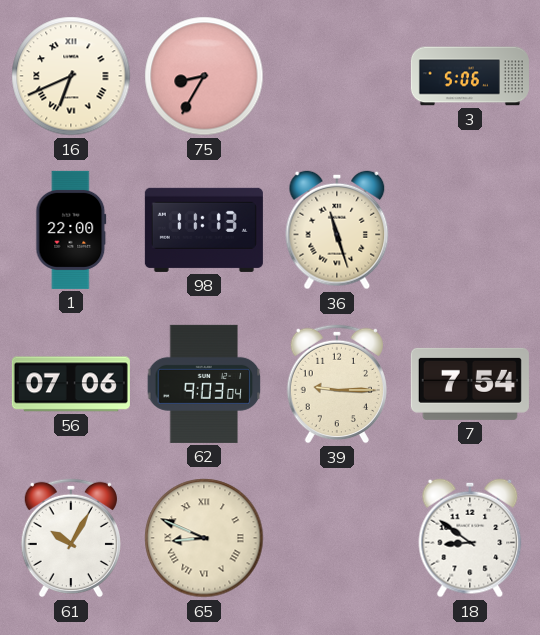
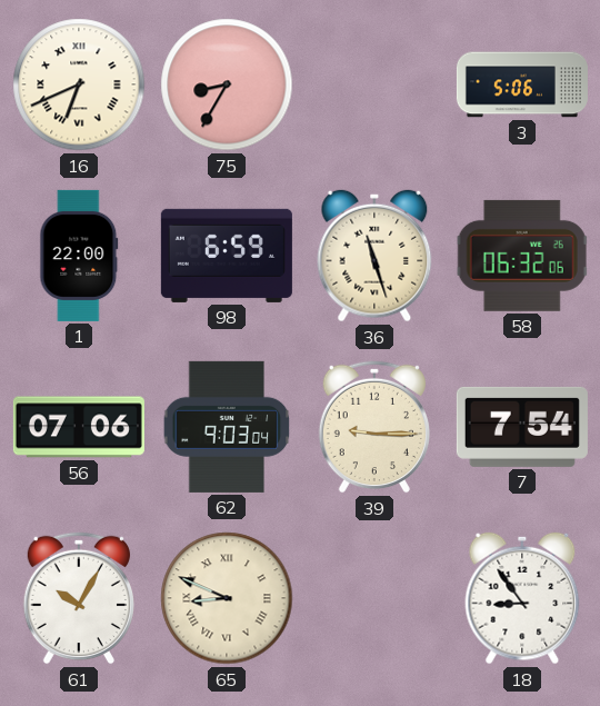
98: 11:13 -> 6:59 (227, 256)
58: none -> 06:32 (522, 256)
18: 8:51 -> 8:54 (522, 598)
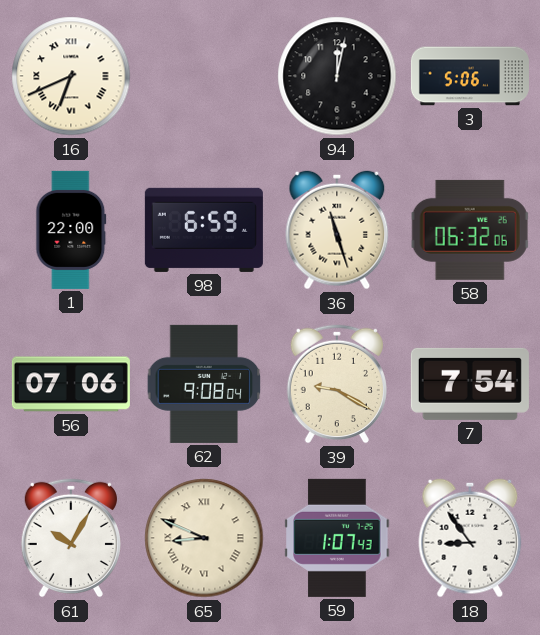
75: 8:35 -> none (227, 84)
94: none -> 12:02 (337, 76)
62: 9:03 -> 9:08 (204, 384)
39: 9:15 -> 9:20 (337, 384)
59: none -> 1:07 (337, 538)
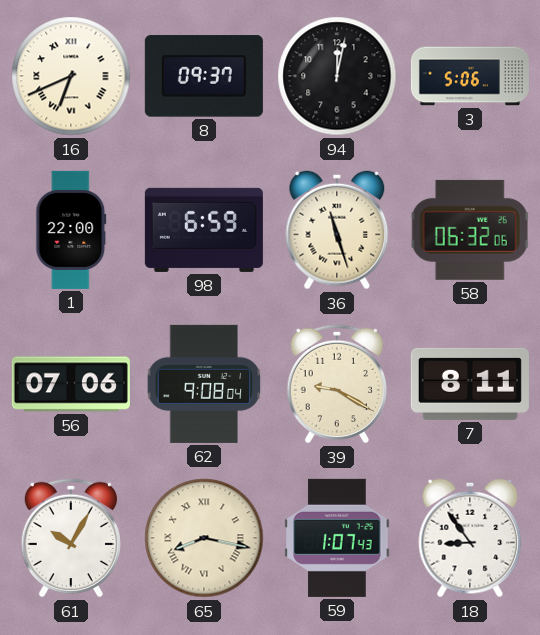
8: none -> 09:37 (204, 76)
7: 7:54 -> 8:11 (470, 384)
65: 8:49 -> 8:17 (204, 538)
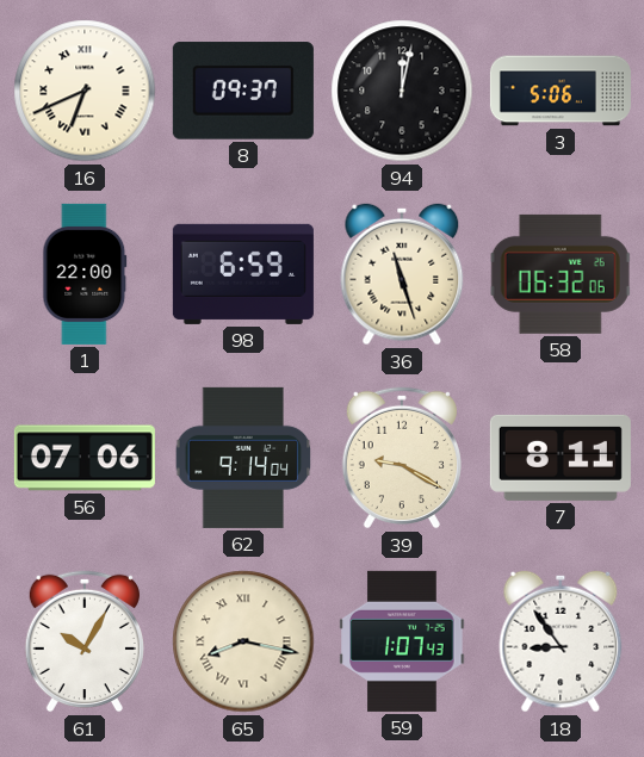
62: 9:08 -> 9:14 (243, 458)
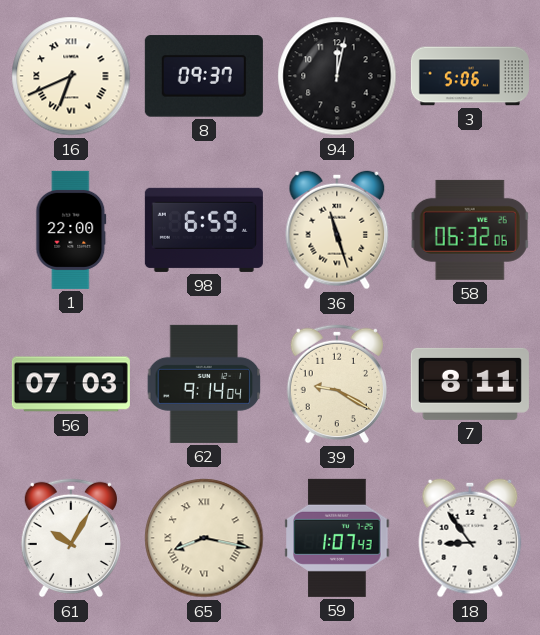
56: 07:06 -> 07:03 (71, 384)
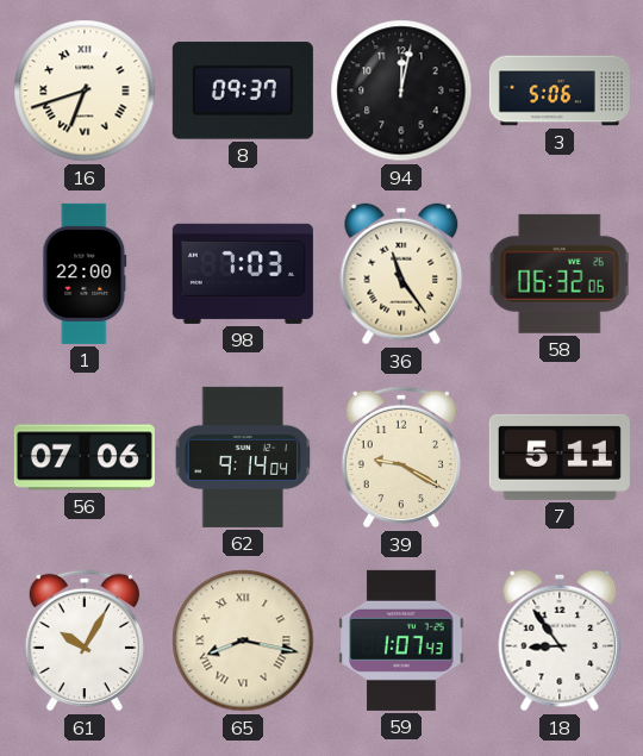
16: 6:41 -> 6:42 (85, 90)
98: 6:59 -> 7:03 (243, 274)
36: 11:27 -> 11:24 (401, 274)
56: 07:03 -> 07:06 (85, 457)
7: 8:11 -> 5:11 (560, 457)
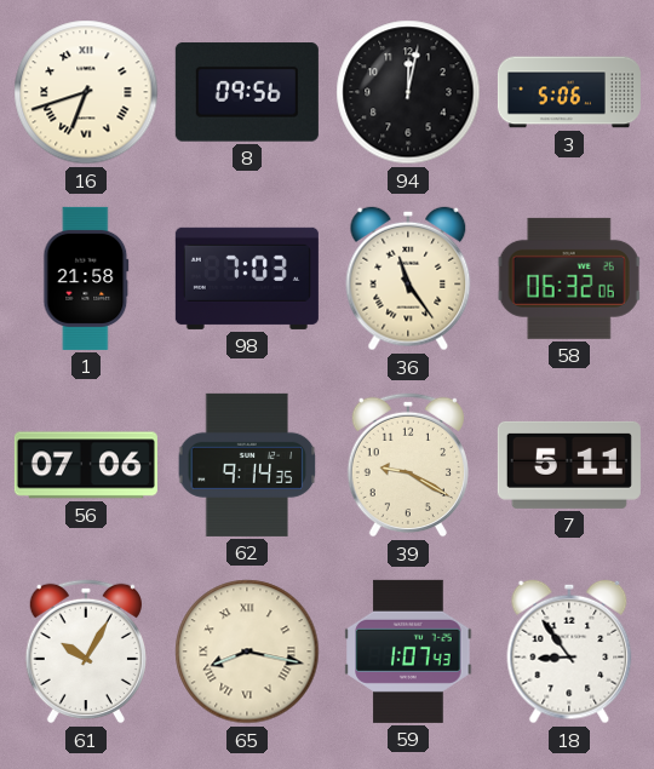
8: 09:37 -> 09:56 (247, 92)
1: 22:00 -> 21:58 (86, 279)
62: 9:14:04 -> 9:14:35 (247, 465)
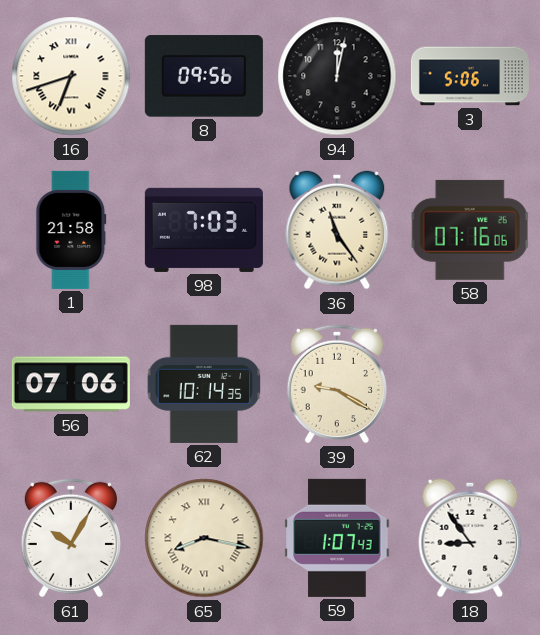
58: 06:32 -> 07:16 (470, 230)
62: 9:14 -> 10:14 (204, 384)
7: 5:11 -> none (569, 465)
